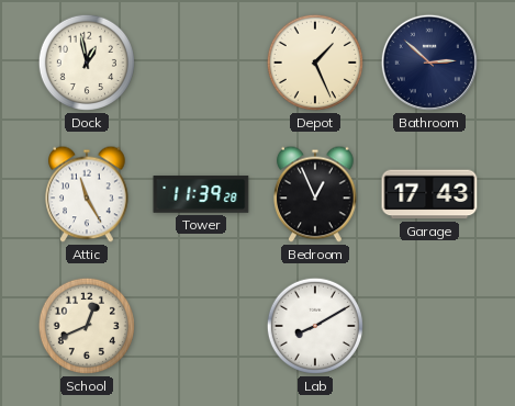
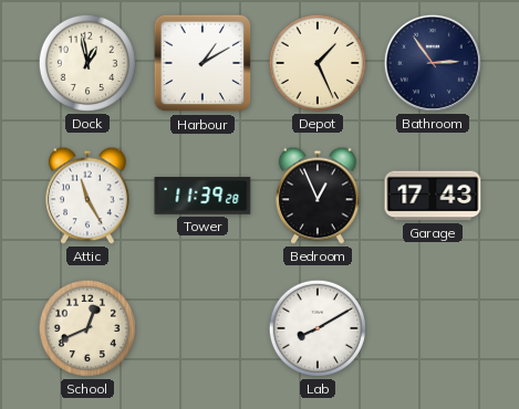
Harbour: none -> 1:10 (203, 63)
Bathroom: 2:52 -> 2:54 (433, 63)
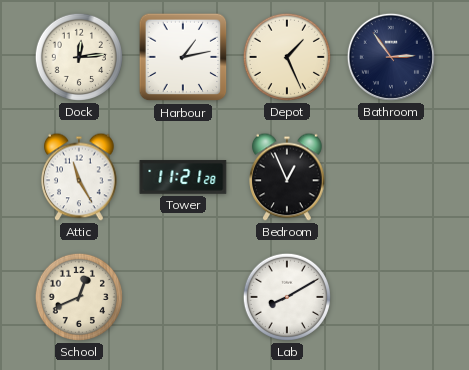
Dock: 12:58 -> 12:14 (79, 57)
Harbour: 1:10 -> 1:13 (183, 57)
Tower: 11:39 -> 11:21 (183, 177)
Garage: 17:43 -> none (433, 196)
